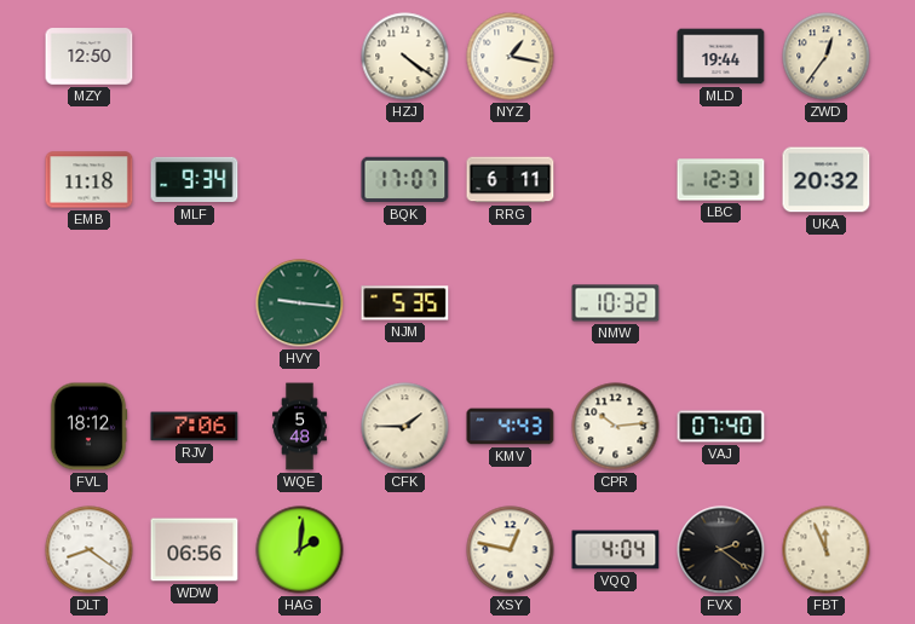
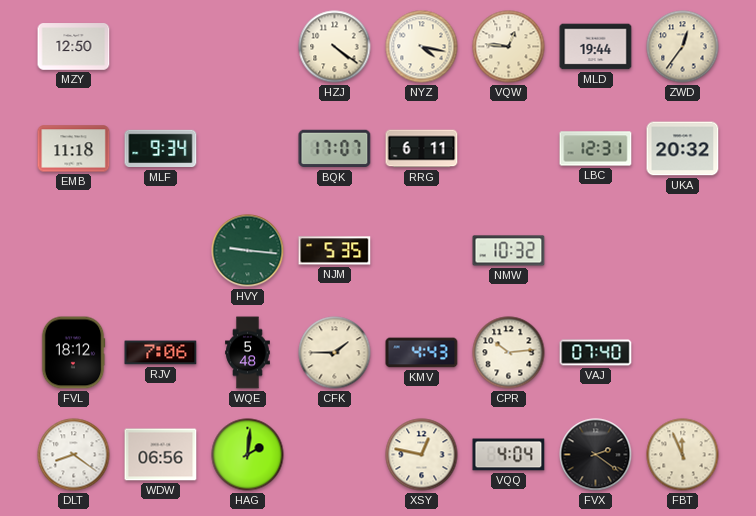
NYZ: 1:17 -> 4:17 (422, 47)
VQW: none -> 12:46 (509, 47)
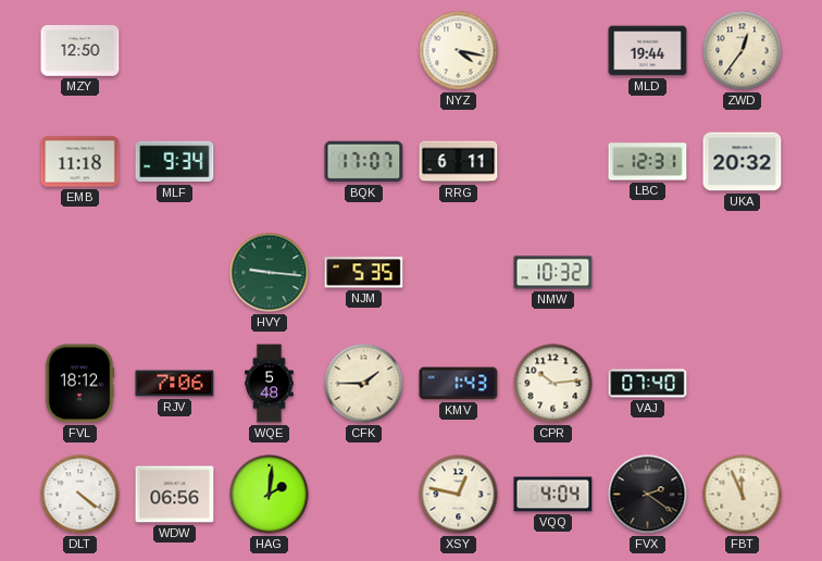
HZJ: 4:21 -> none (335, 47)
VQW: 12:46 -> none (509, 47)
KMV: 4:43 -> 1:43 (459, 384)
DLT: 8:21 -> 4:21 (80, 495)
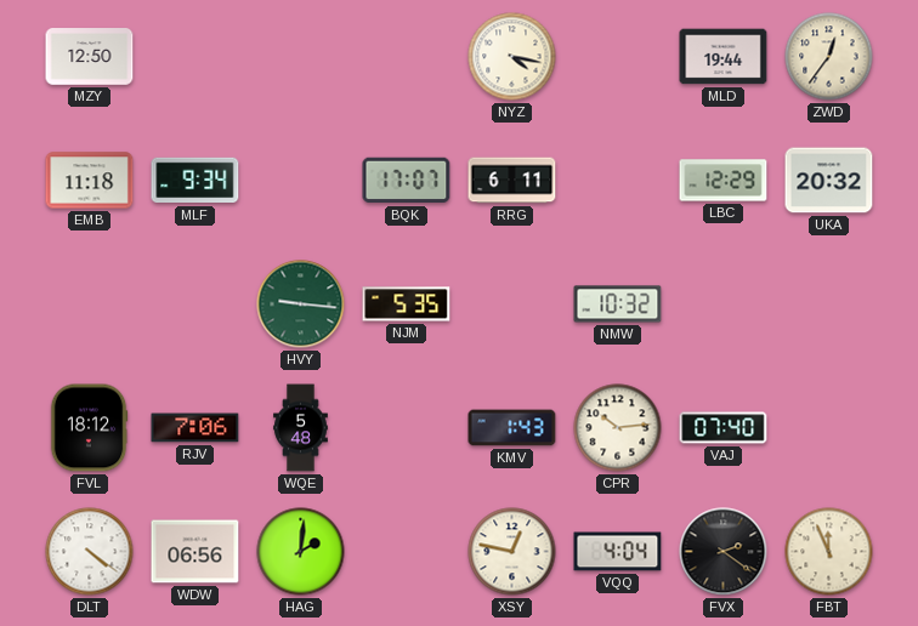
LBC: 12:31 -> 12:29 (724, 181)
CFK: 1:45 -> none (364, 384)
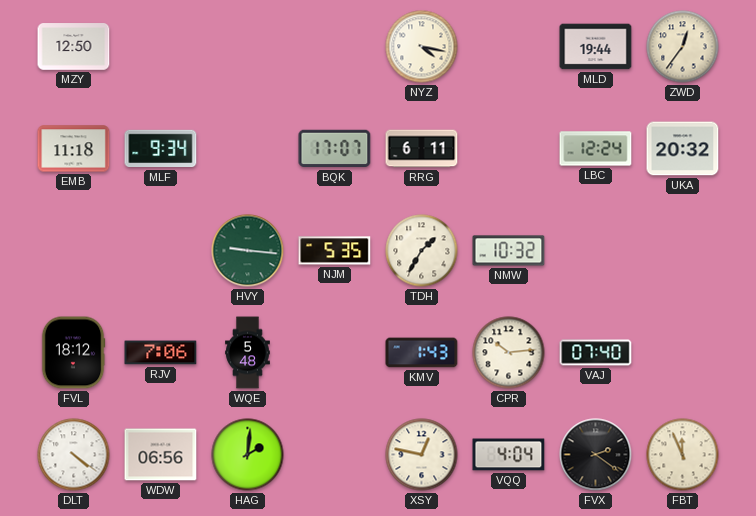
LBC: 12:29 -> 12:24 (596, 149)
TDH: none -> 1:35 (422, 251)
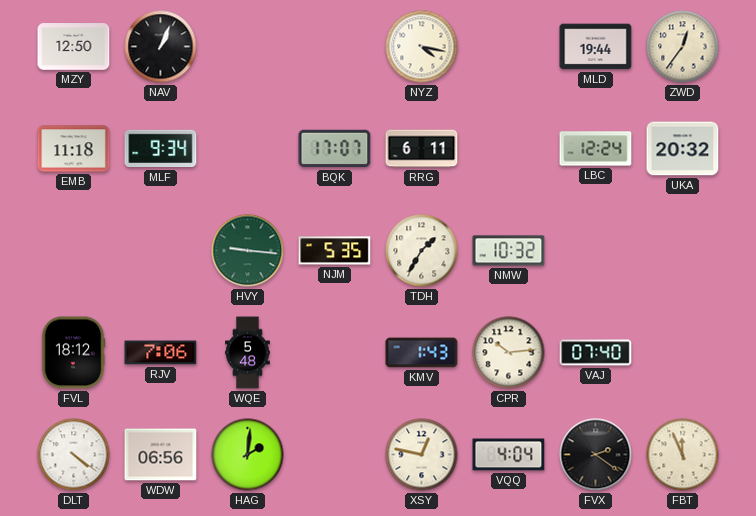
NAV: none -> 1:04 (161, 47)
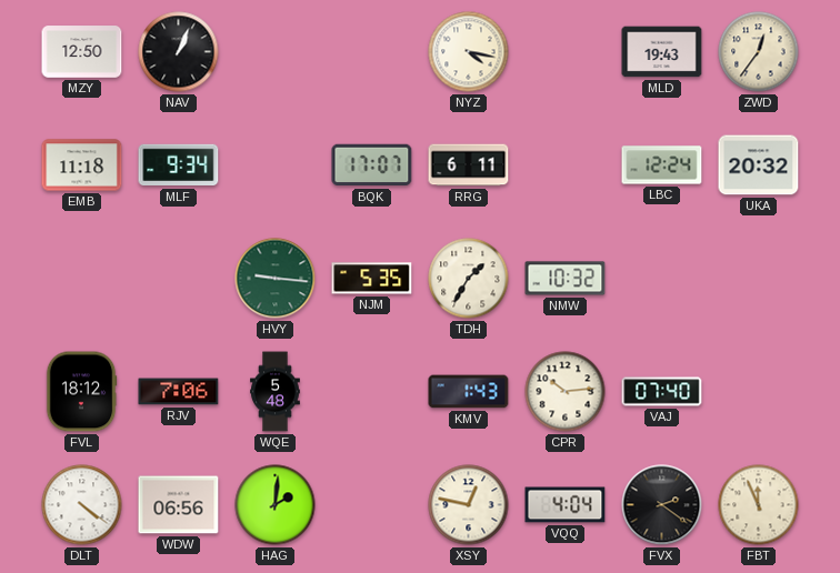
MLD: 19:44 -> 19:43 (662, 52)
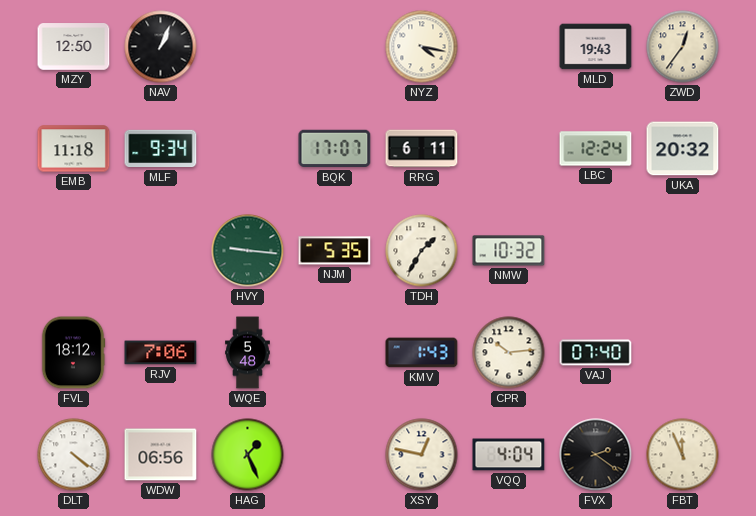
HAG: 2:01 -> 1:26 (248, 455)
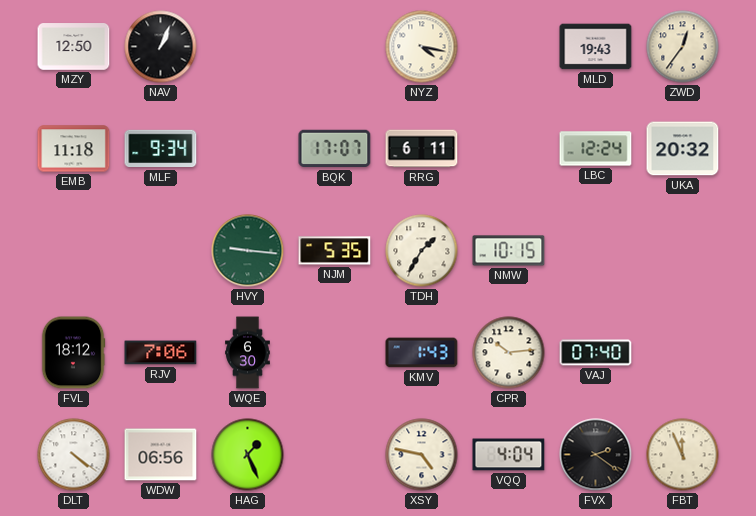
NMW: 10:32 -> 10:15 (509, 251)
WQE: 5:48 -> 6:30 (248, 353)
XSY: 12:47 -> 4:47 (422, 455)
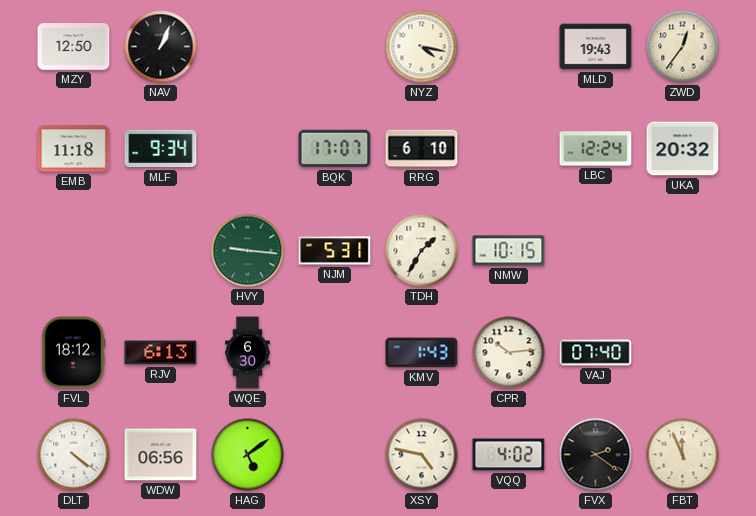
RRG: 6:11 -> 6:10 (422, 149)
NJM: 5:35 -> 5:31 (335, 251)
RJV: 7:06 -> 6:13 (161, 353)
HAG: 1:26 -> 5:09 (248, 455)
VQQ: 4:04 -> 4:02 (509, 455)
